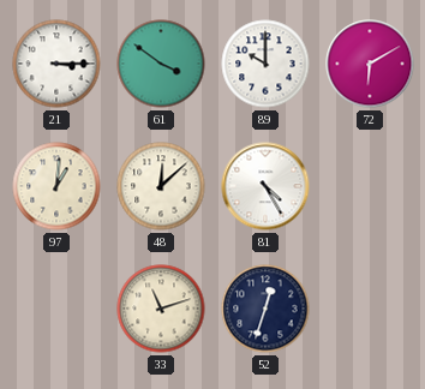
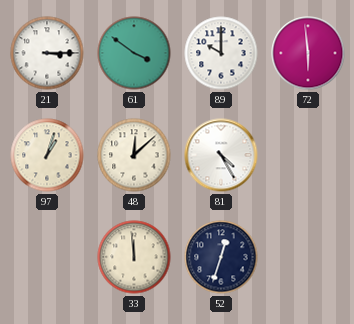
72: 6:10 -> 5:59 (308, 53)
97: 1:01 -> 1:03 (47, 155)
33: 11:12 -> 11:59 (134, 257)
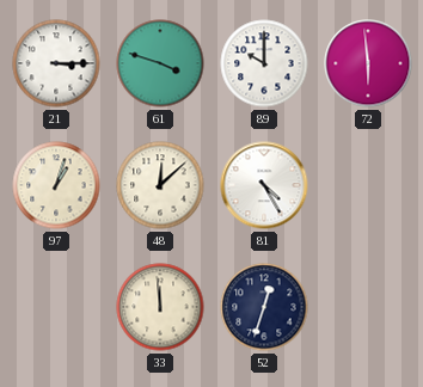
61: 3:51 -> 3:48 (160, 63)
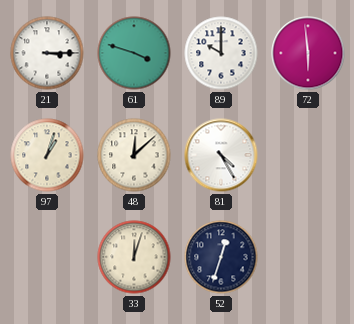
33: 11:59 -> 12:03 (134, 257)
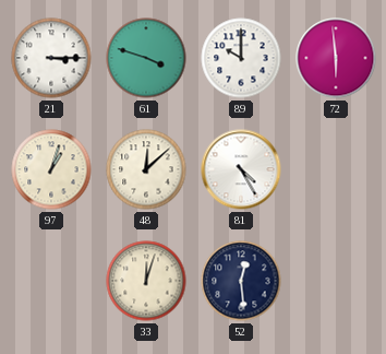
52: 12:33 -> 12:29 (241, 281)
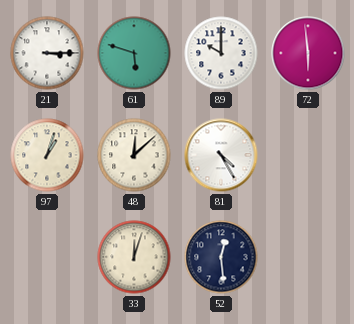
61: 3:48 -> 5:48 (134, 53)
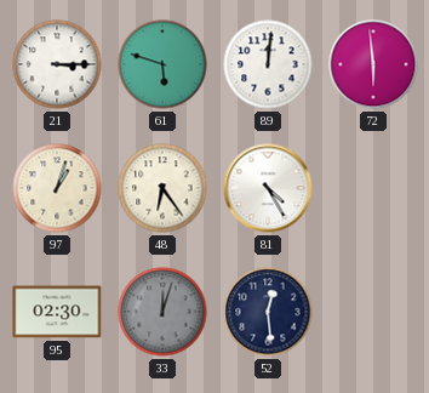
89: 10:00 -> 12:01 (268, 64)
48: 12:08 -> 6:24 (162, 188)
95: none -> 02:30 (57, 312)
33 dial: cream -> grey (162, 312)
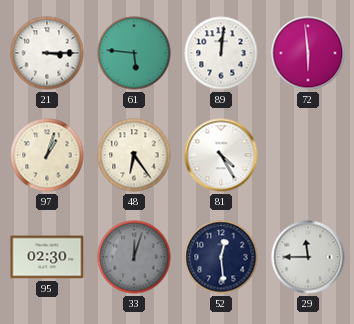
61: 5:48 -> 5:46 (134, 53)
29: none -> 11:45 (308, 257)
